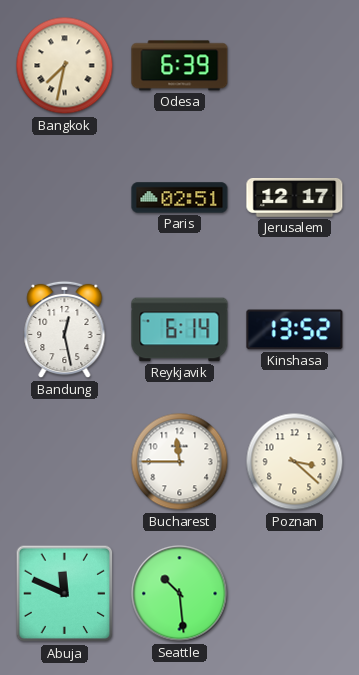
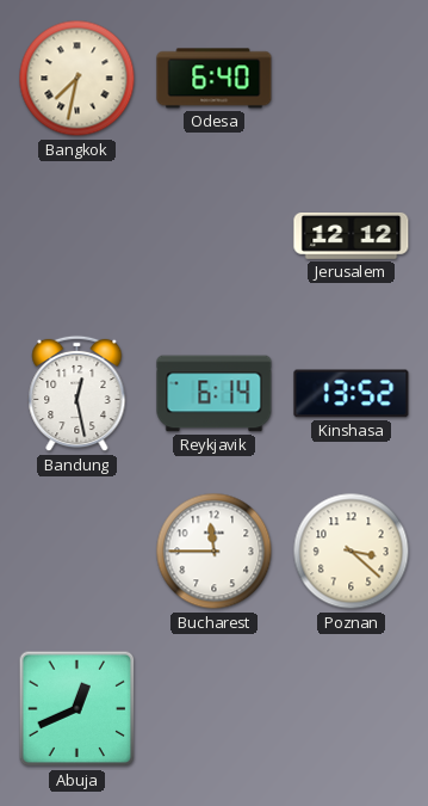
Odesa: 6:39 -> 6:40 (215, 79)
Paris: 02:51 -> none (180, 198)
Jerusalem: 12:17 -> 12:12 (352, 236)
Abuja: 11:49 -> 12:41 (77, 709)
Seattle: 10:29 -> none (180, 594)
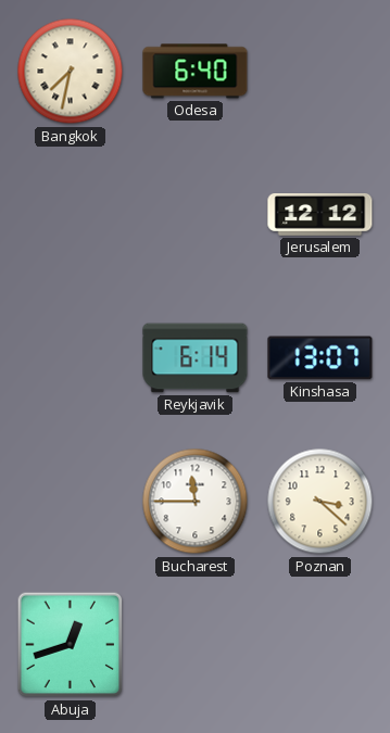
Bandung: 12:28 -> none (77, 394)
Kinshasa: 13:52 -> 13:07 (320, 358)
Abuja: 12:41 -> 12:42 (71, 645)
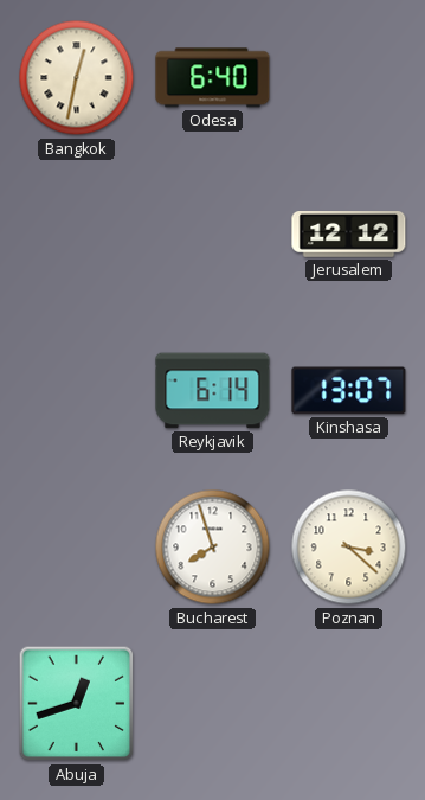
Bangkok: 7:32 -> 12:32 (77, 78)
Bucharest: 11:45 -> 7:57 (213, 548)
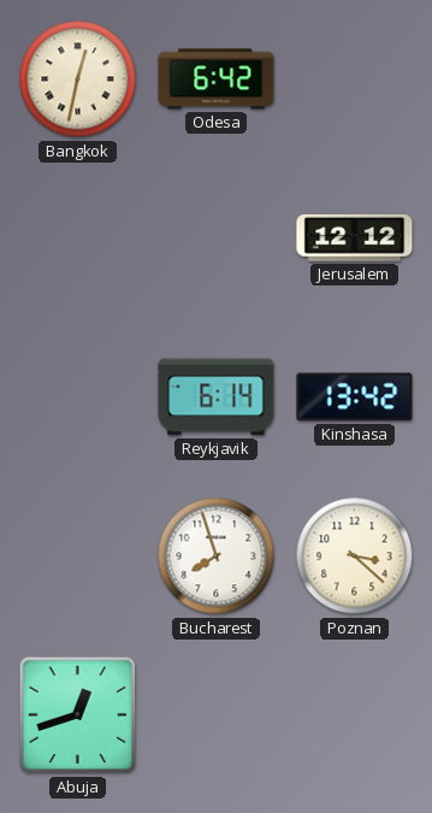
Odesa: 6:40 -> 6:42 (217, 79)
Kinshasa: 13:07 -> 13:42 (355, 397)
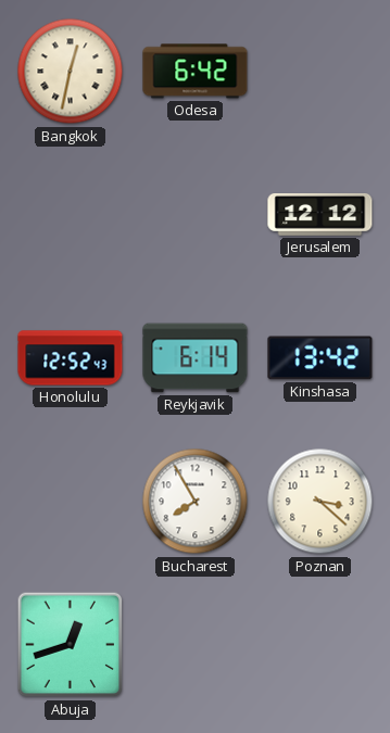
Honolulu: none -> 12:52 (71, 358)
Bucharest: 7:57 -> 7:55 (196, 502)
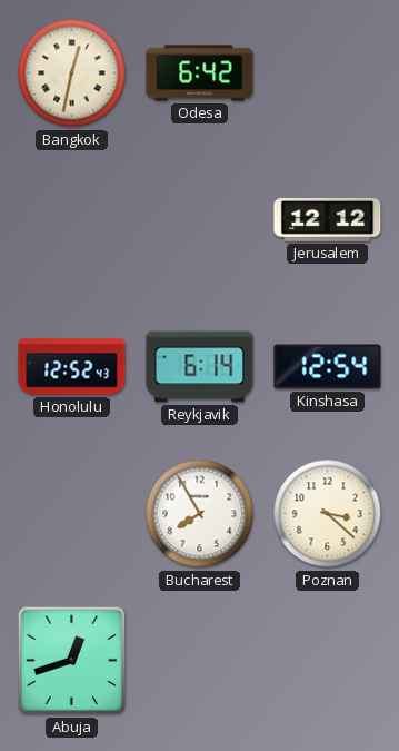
Kinshasa: 13:42 -> 12:54 (328, 367)
